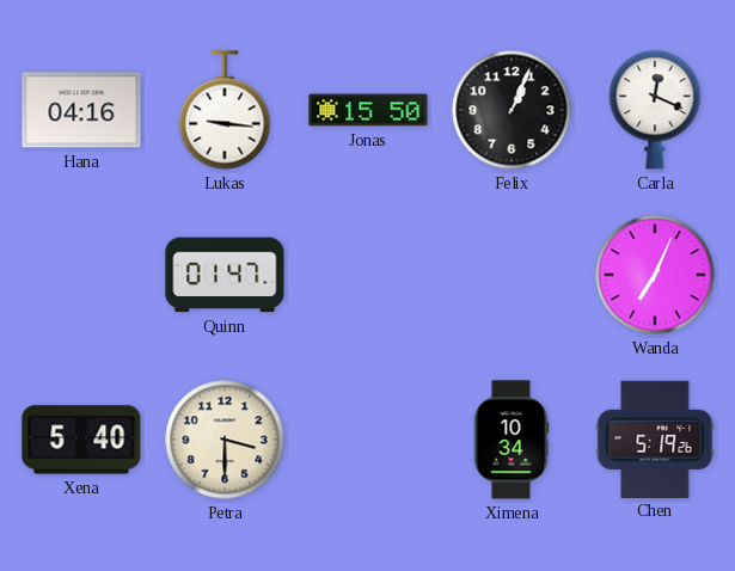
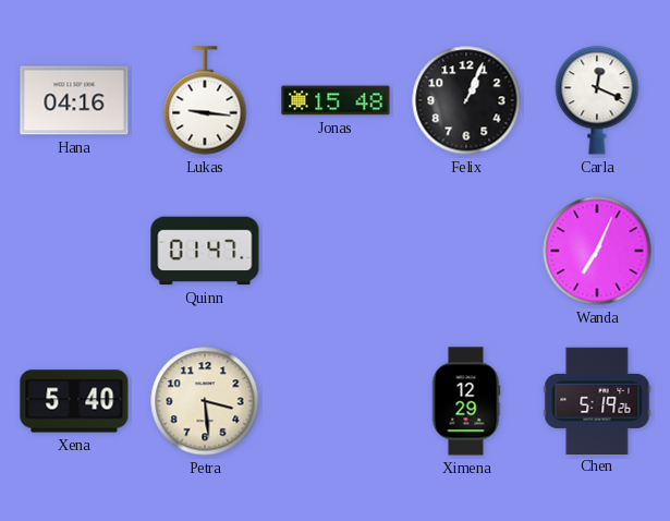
Jonas: 15:50 -> 15:48 (336, 100)
Petra: 3:30 -> 3:29 (205, 401)
Ximena: 10:34 -> 12:29 (466, 401)
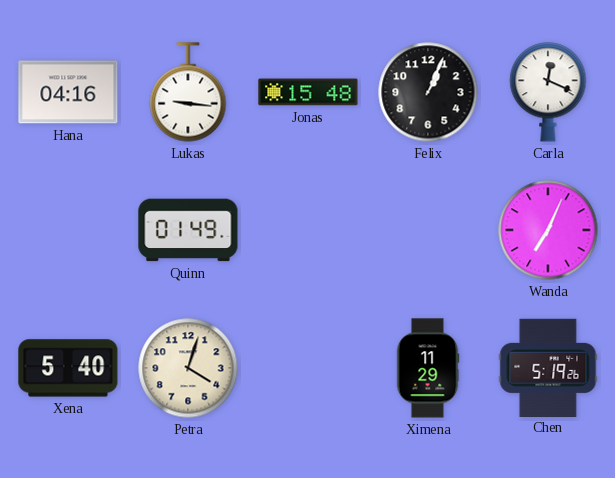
Quinn: 01:47 -> 01:49 (188, 230)
Petra: 3:29 -> 4:03 (188, 368)
Ximena: 12:29 -> 11:29 (428, 368)
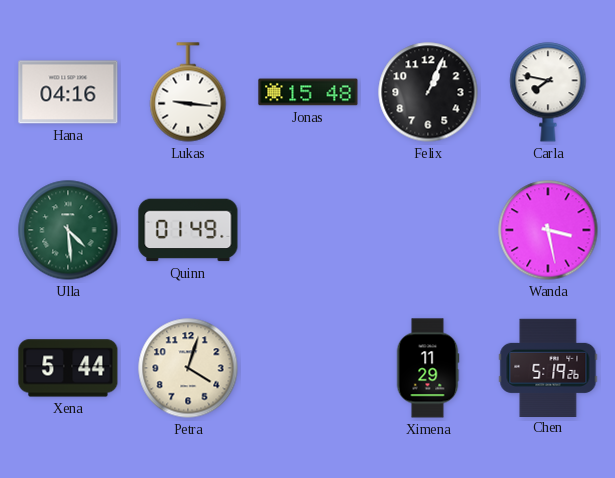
Carla: 12:19 -> 7:47 (548, 92)
Ulla: none -> 4:29 (68, 230)
Wanda: 7:04 -> 3:28 (548, 230)
Xena: 5:40 -> 5:44 (68, 368)
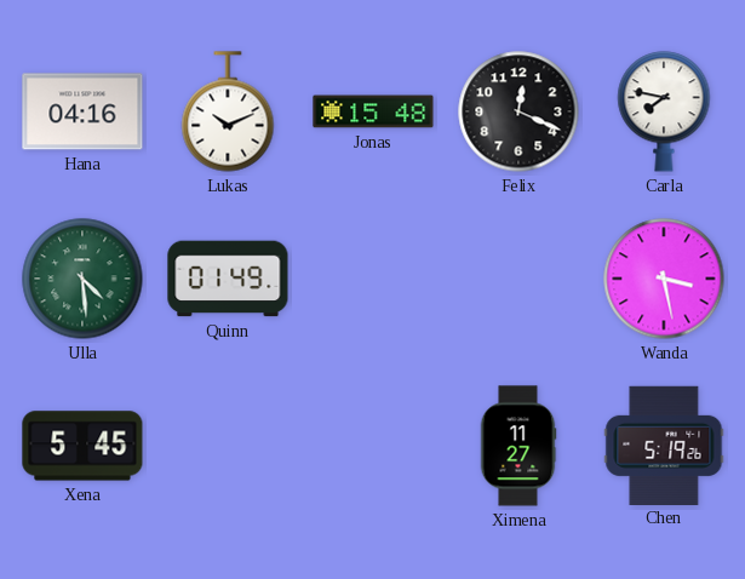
Lukas: 9:16 -> 10:11 (228, 111)
Felix: 1:04 -> 12:19 (518, 111)
Xena: 5:44 -> 5:45 (82, 446)
Petra: 4:03 -> none (188, 368)
Ximena: 11:29 -> 11:27 (518, 446)
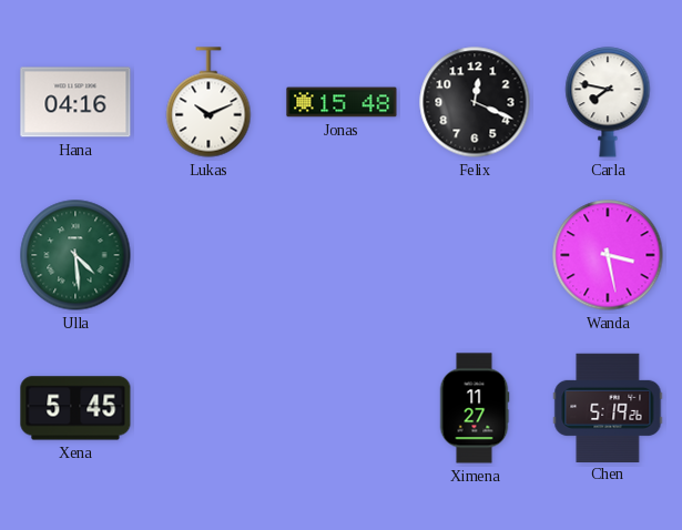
Quinn: 01:49 -> none (228, 279)
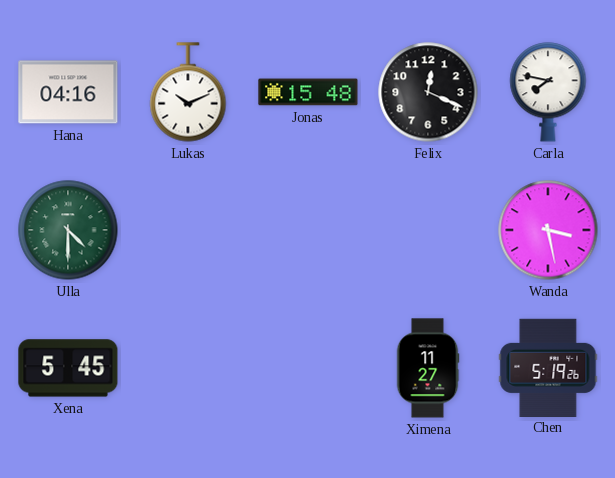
Ulla: 4:29 -> 4:30 (68, 230)
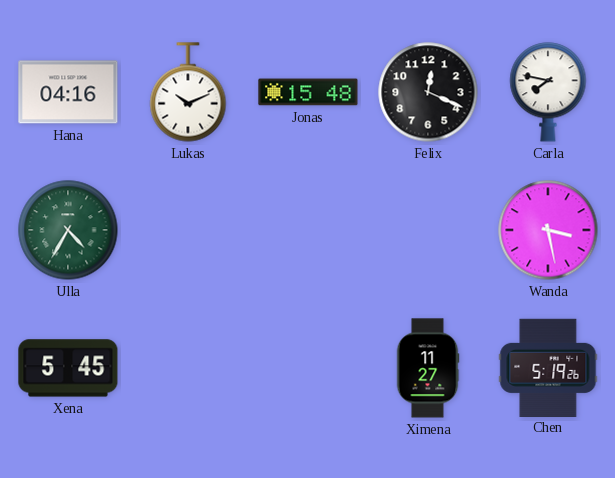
Ulla: 4:30 -> 4:35 (68, 230)
